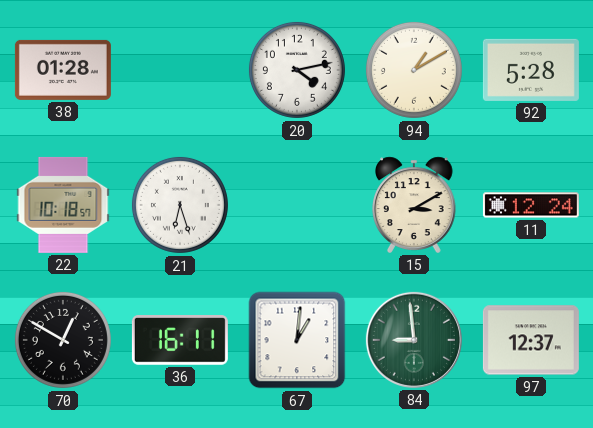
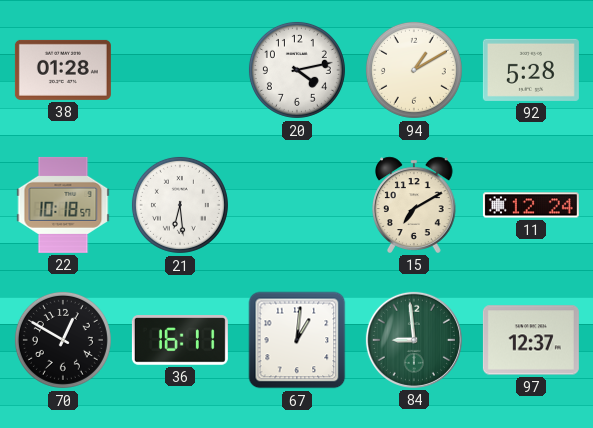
21: 6:27 -> 6:29 (180, 205)
15: 3:10 -> 7:10 (415, 205)
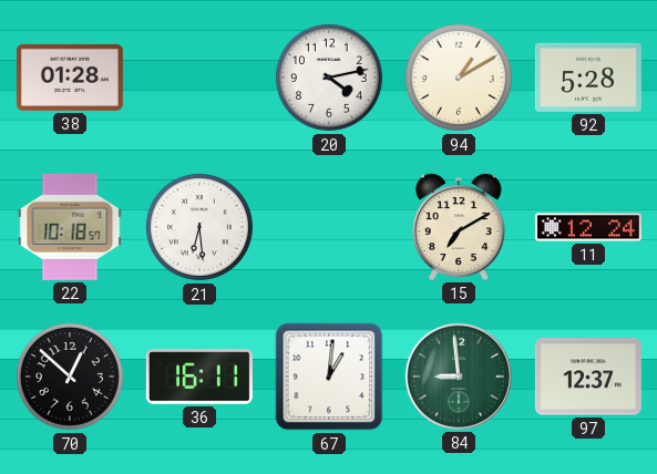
70: 12:50 -> 12:52 (70, 377)
